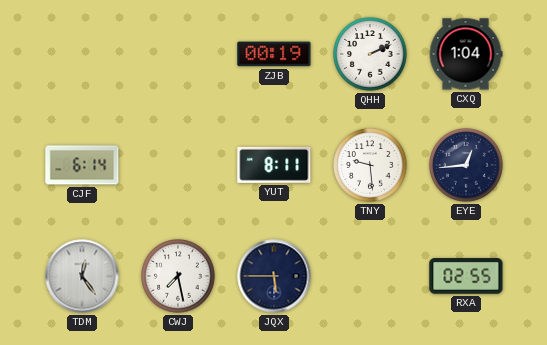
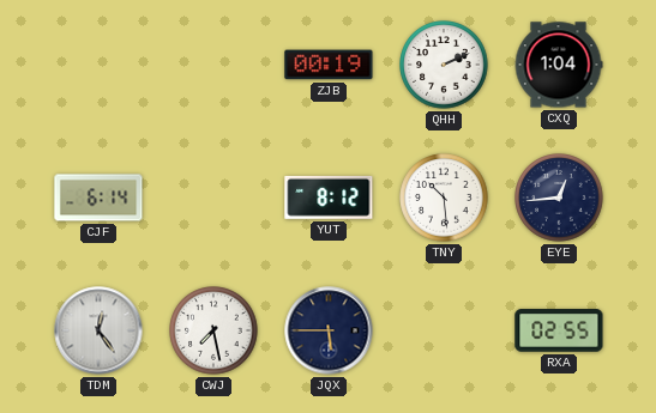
YUT: 8:11 -> 8:12 (329, 198)
TNY: 9:29 -> 10:29 (444, 198)
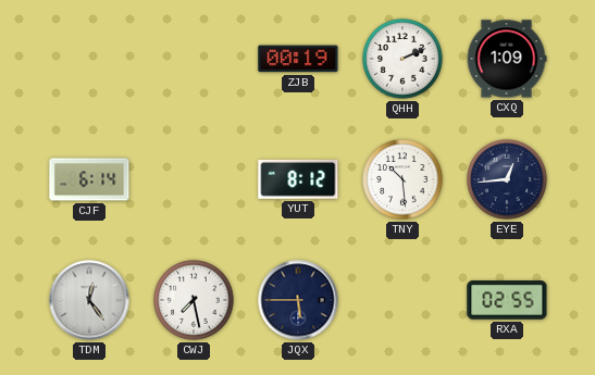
CXQ: 1:04 -> 1:09 (507, 59)
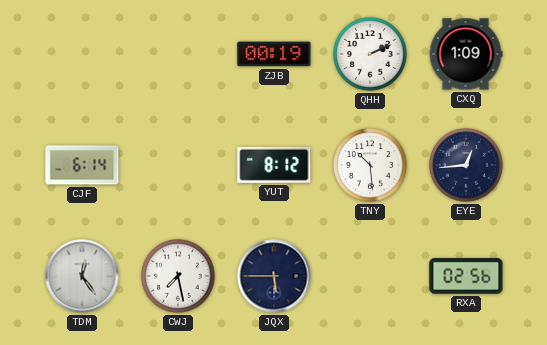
RXA: 02:55 -> 02:56 (466, 276)
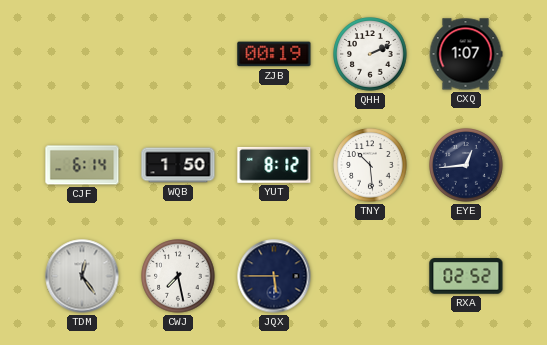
CXQ: 1:09 -> 1:07 (466, 54)
WQB: none -> 1:50 (178, 165)
RXA: 02:56 -> 02:52 (466, 276)
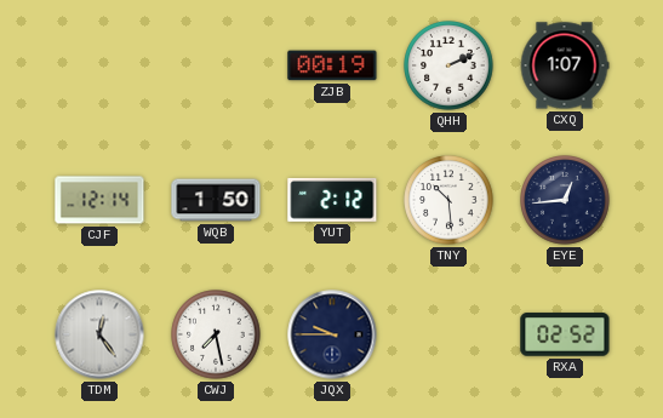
CJF: 6:14 -> 12:14 (99, 200)
YUT: 8:12 -> 2:12 (332, 200)
JQX: 5:45 -> 9:45 (332, 334)
